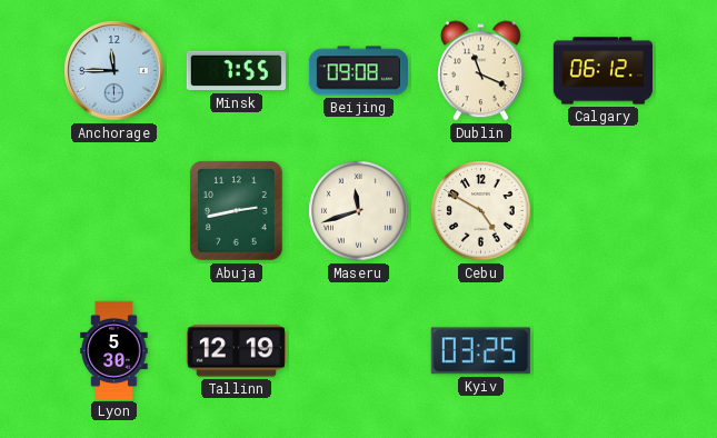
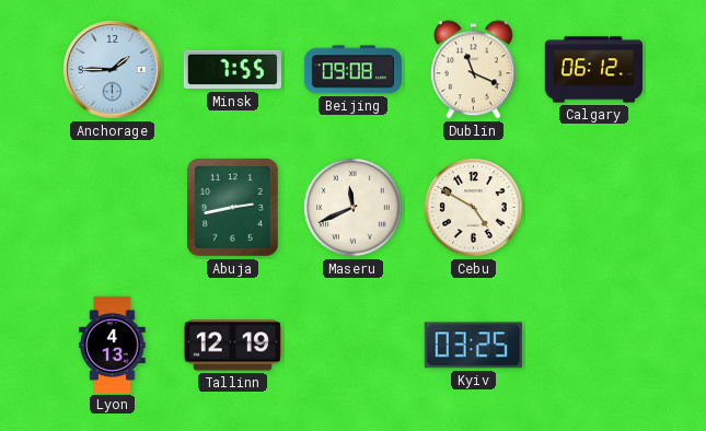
Anchorage: 11:45 -> 1:45 (113, 70)
Maseru: 11:42 -> 11:41 (354, 208)
Lyon: 5:30 -> 4:13 (113, 345)
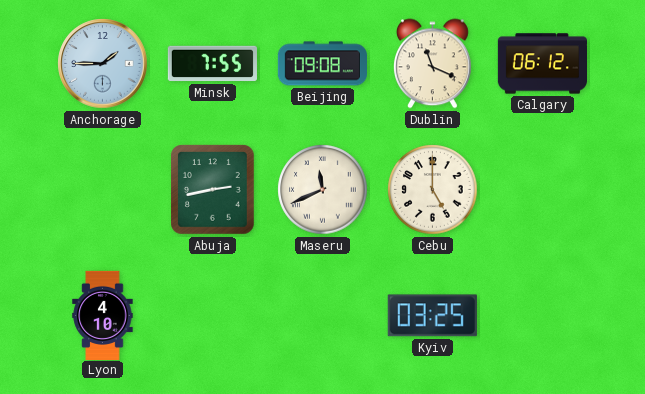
Cebu: 4:50 -> 5:00 (433, 190)
Lyon: 4:13 -> 4:10 (103, 315)
Tallinn: 12:19 -> none (232, 346)
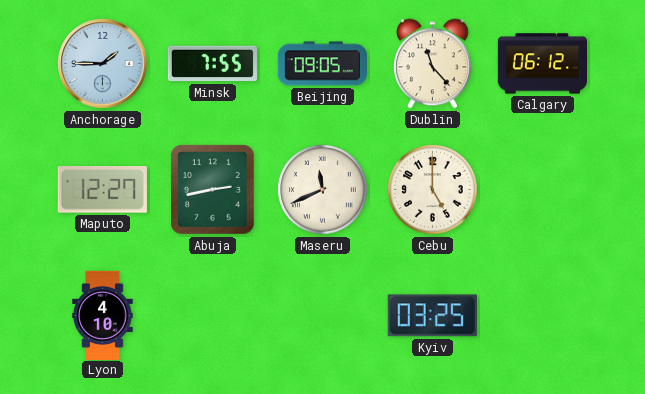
Beijing: 09:08 -> 09:05 (322, 64)
Dublin: 11:19 -> 11:23 (433, 64)
Maputo: none -> 12:27 (102, 190)
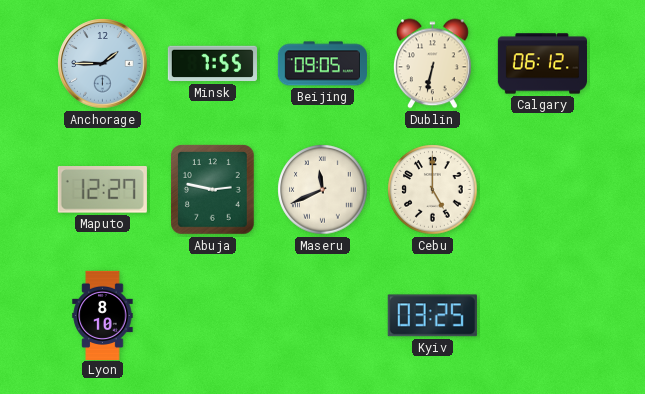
Dublin: 11:23 -> 6:32 (433, 64)
Abuja: 2:43 -> 2:47 (213, 190)
Lyon: 4:10 -> 8:10 (103, 315)
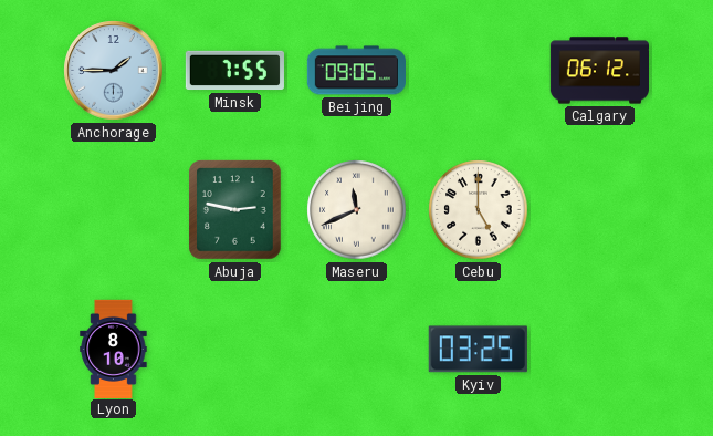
Dublin: 6:32 -> none (433, 64)
Maputo: 12:27 -> none (102, 190)
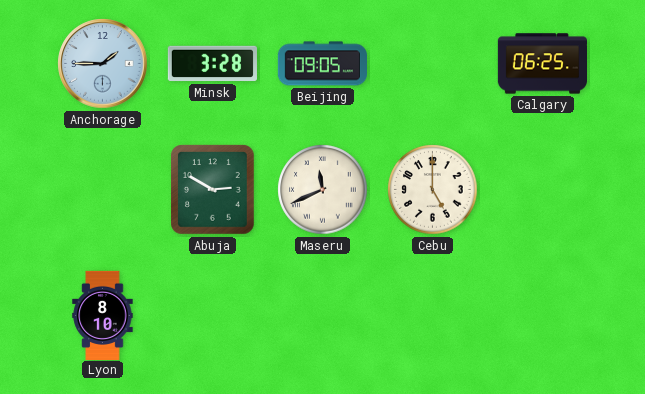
Minsk: 7:55 -> 3:28 (212, 64)
Calgary: 06:12 -> 06:25 (542, 64)
Abuja: 2:47 -> 2:50 (213, 190)
Kyiv: 03:25 -> none (478, 350)
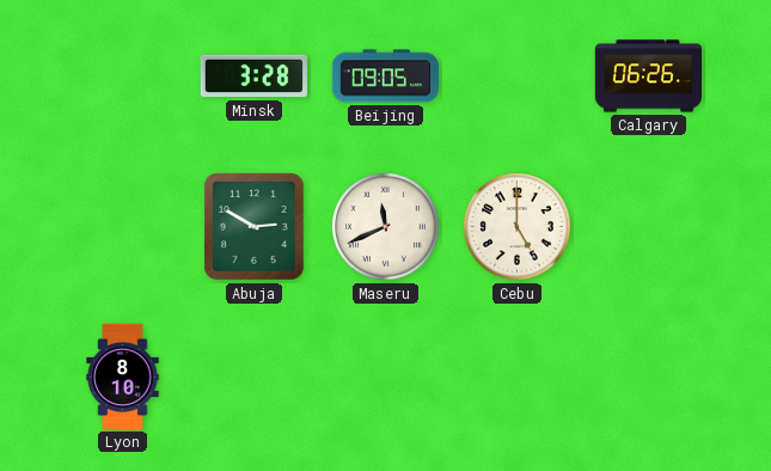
Anchorage: 1:45 -> none (103, 64)
Calgary: 06:25 -> 06:26 (648, 77)
